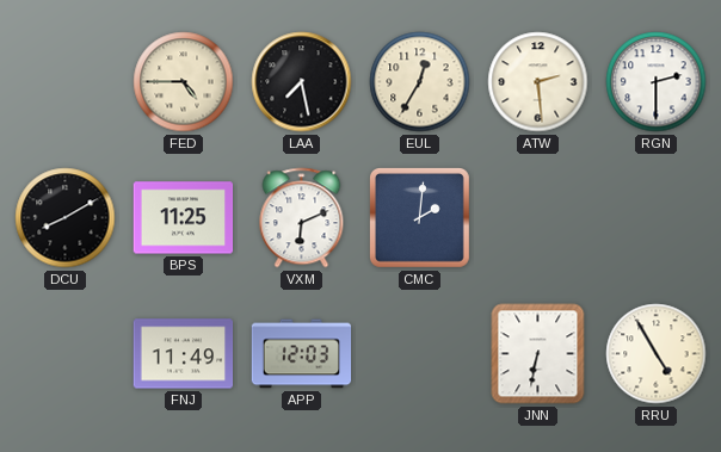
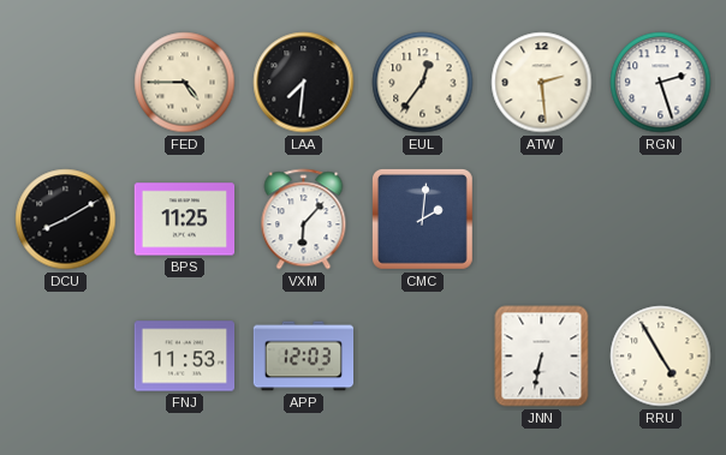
LAA: 7:28 -> 7:31 (304, 83)
EUL: 12:35 -> 12:36 (423, 83)
RGN: 2:30 -> 2:27 (661, 83)
VXM: 6:11 -> 6:07 (304, 220)
FNJ: 11:49 -> 11:53 (185, 357)
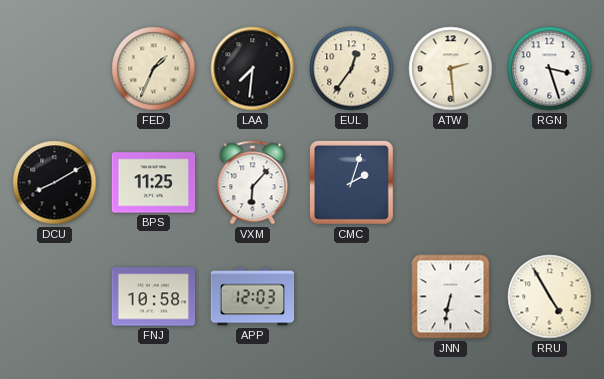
FED: 4:45 -> 1:34 (154, 69)
RGN: 2:27 -> 3:27 (550, 69)
CMC: 2:01 -> 2:03 (351, 182)
FNJ: 11:53 -> 10:58 (154, 297)
